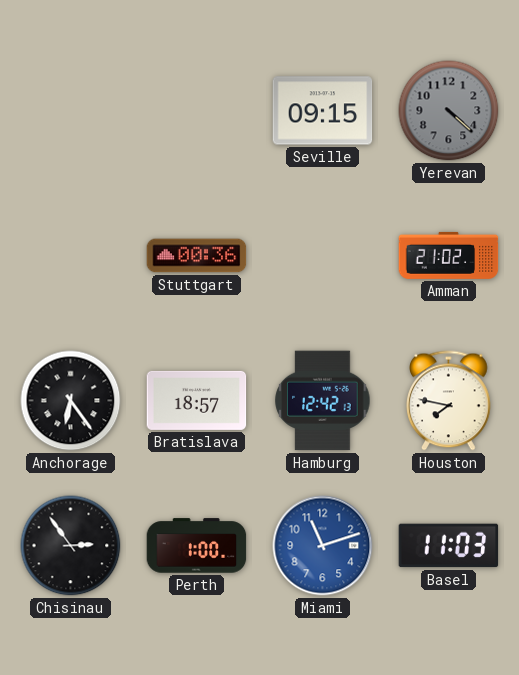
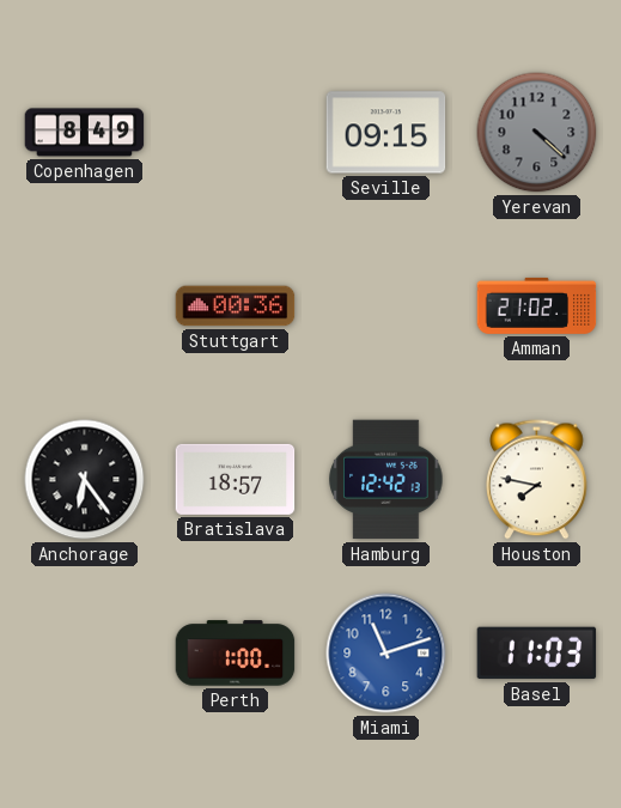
Copenhagen: none -> 8:49 (85, 133)
Chisinau: 2:54 -> none (71, 546)
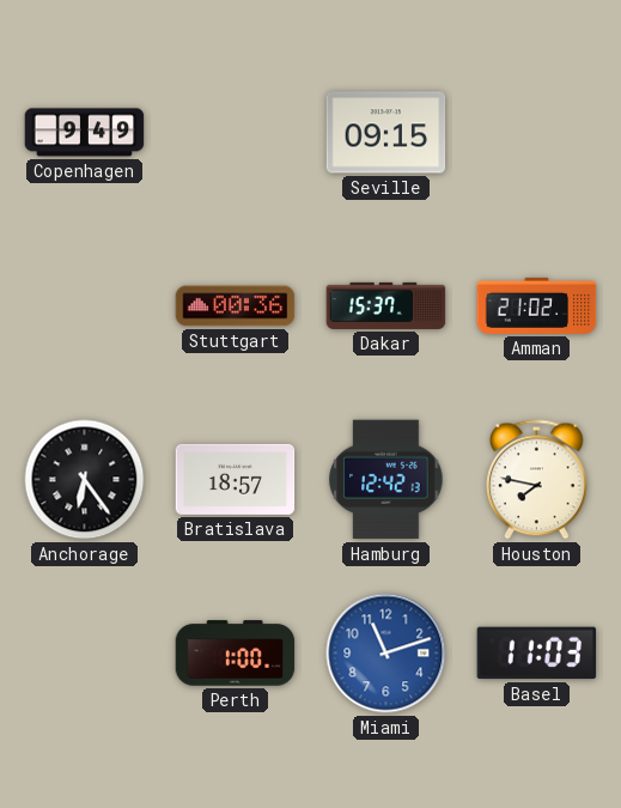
Copenhagen: 8:49 -> 9:49 (85, 133)
Yerevan: 4:22 -> none (537, 133)
Dakar: none -> 15:37 (386, 305)
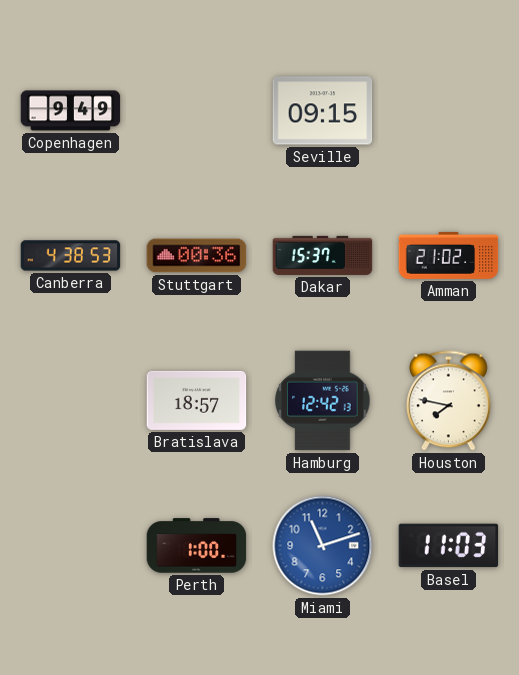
Canberra: none -> 4:38 (71, 256)
Anchorage: 6:24 -> none (85, 480)
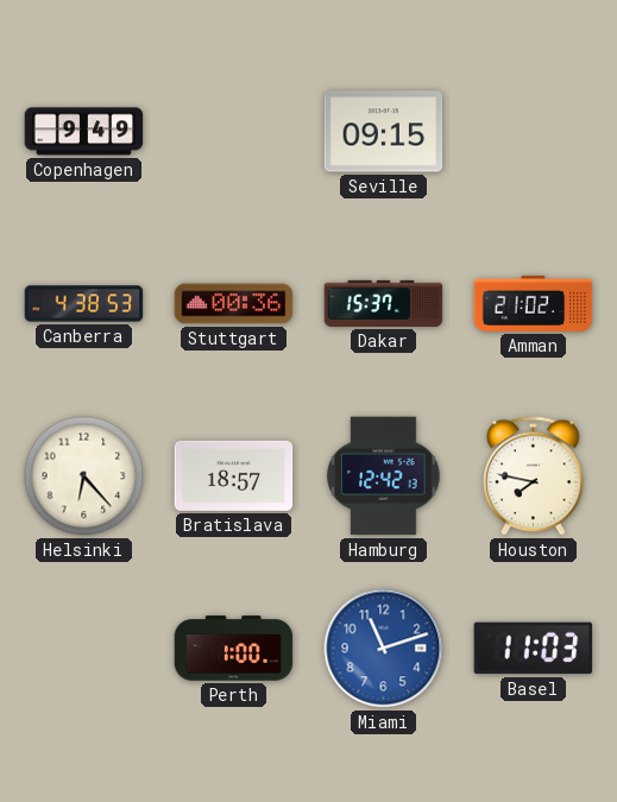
Helsinki: none -> 6:23 (84, 476)
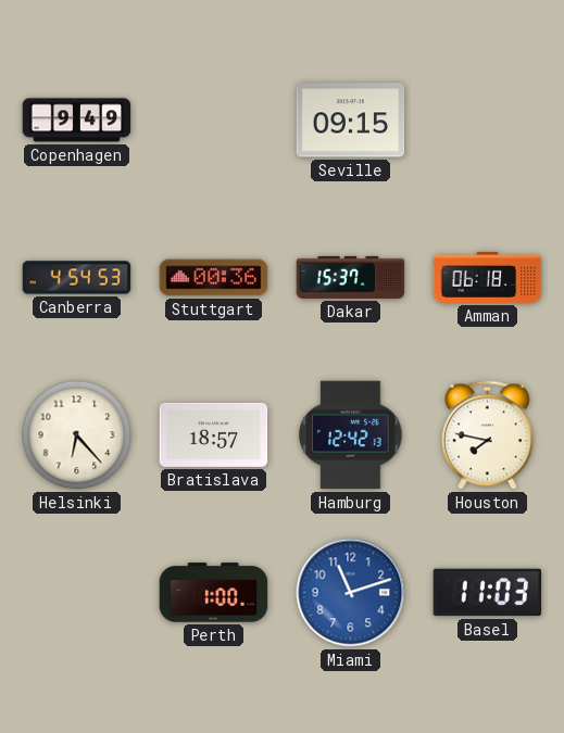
Canberra: 4:38 -> 4:54 (77, 278)
Amman: 21:02 -> 06:18 (488, 277)
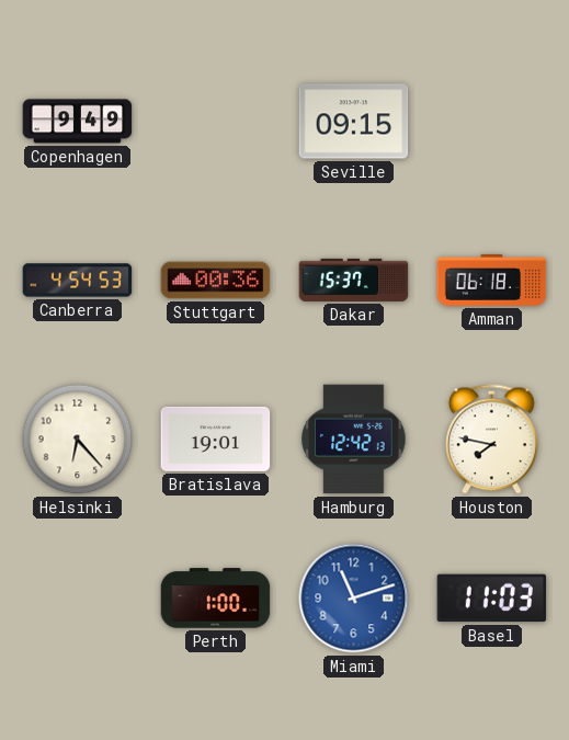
Bratislava: 18:57 -> 19:01 (216, 439)
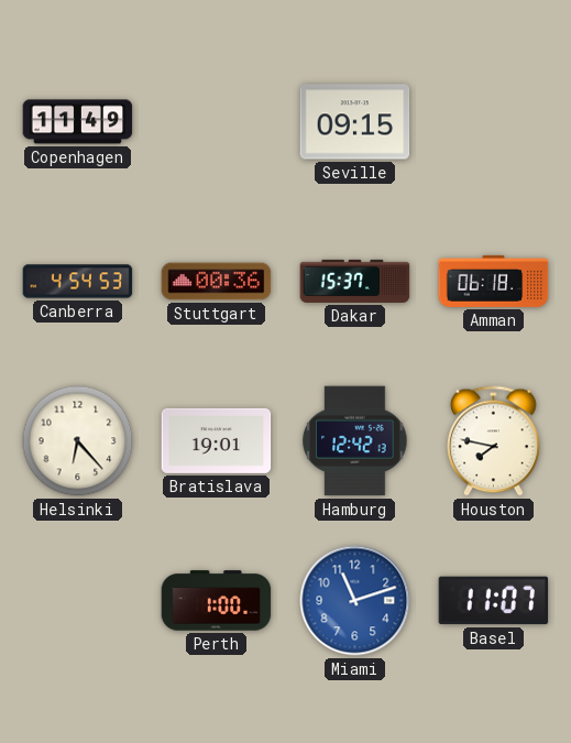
Copenhagen: 9:49 -> 11:49 (78, 122)
Basel: 11:03 -> 11:07 (494, 601)
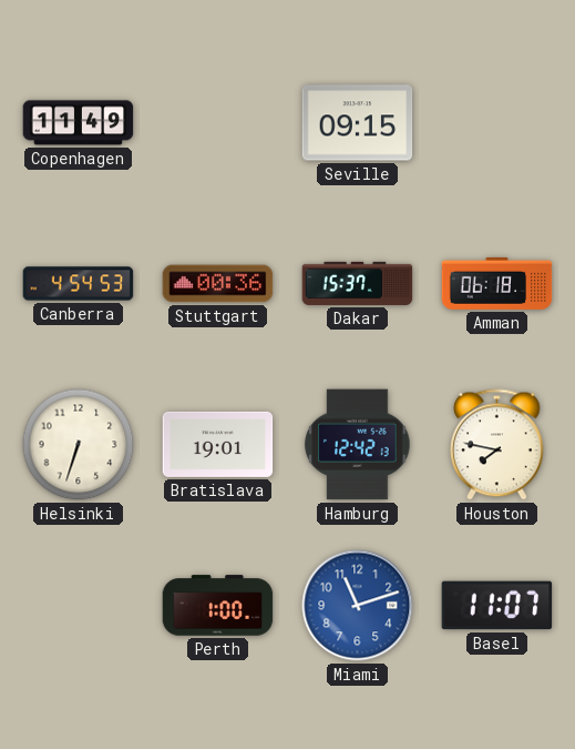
Helsinki: 6:23 -> 6:33 (79, 445)
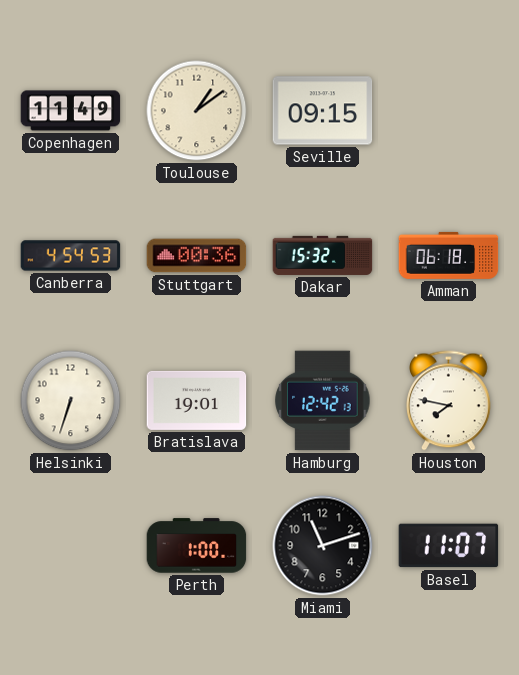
Toulouse: none -> 1:09 (197, 111)
Dakar: 15:37 -> 15:32 (323, 255)
Miami dial: blue -> black (323, 546)
